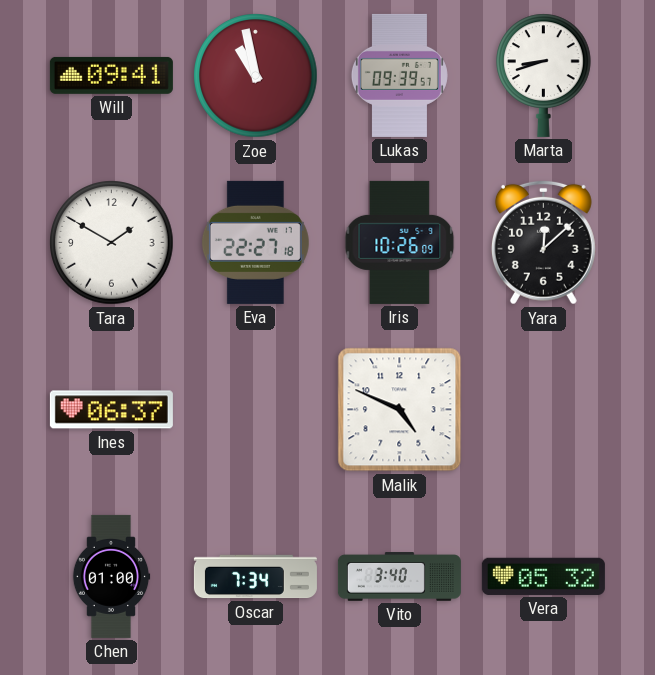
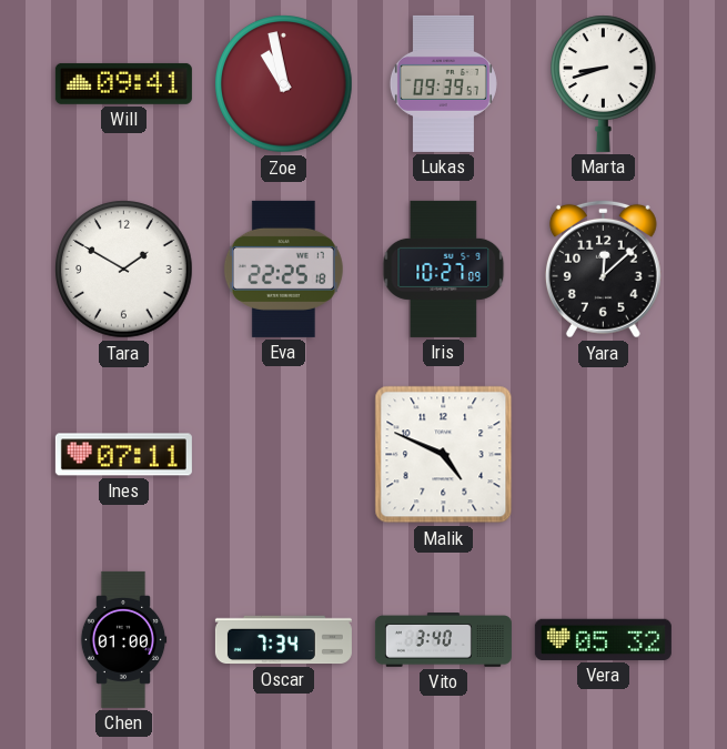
Eva: 22:27 -> 22:25 (283, 269)
Iris: 10:26 -> 10:27 (444, 269)
Ines: 06:37 -> 07:11 (123, 455)
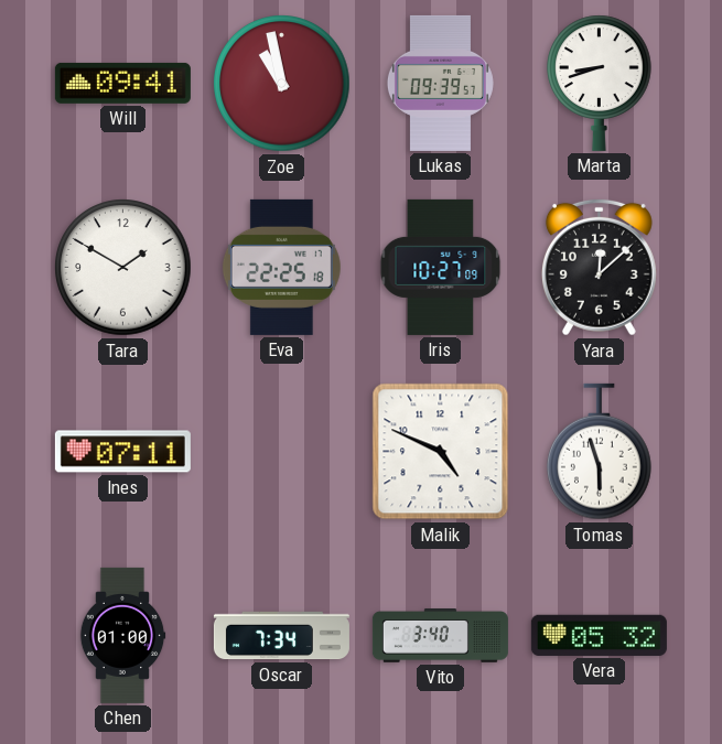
Tomas: none -> 5:57 (600, 452)
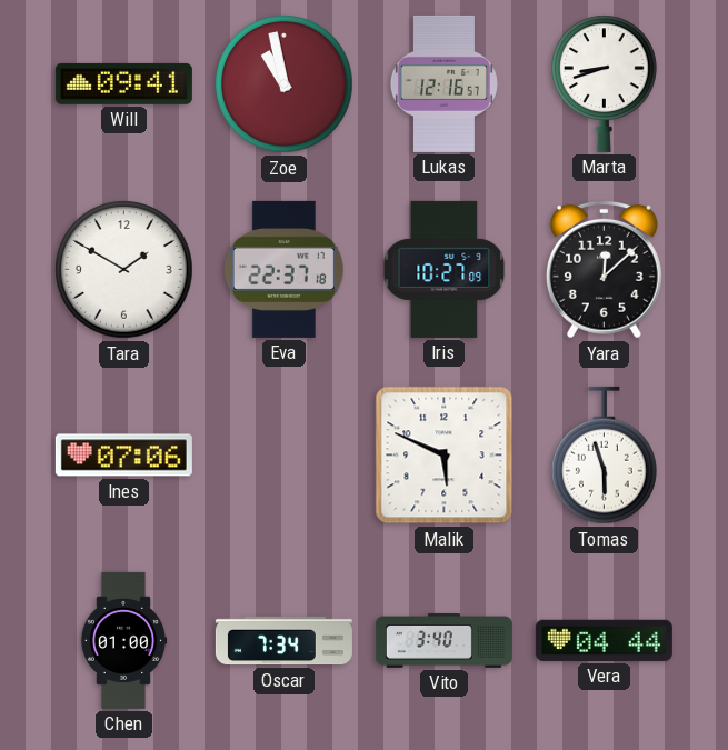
Lukas: 09:39 -> 12:16 (443, 83)
Eva: 22:25 -> 22:37 (283, 269)
Ines: 07:11 -> 07:06 (123, 456)
Malik: 4:49 -> 5:49 (445, 456)
Vera: 05:32 -> 04:44 (604, 640)
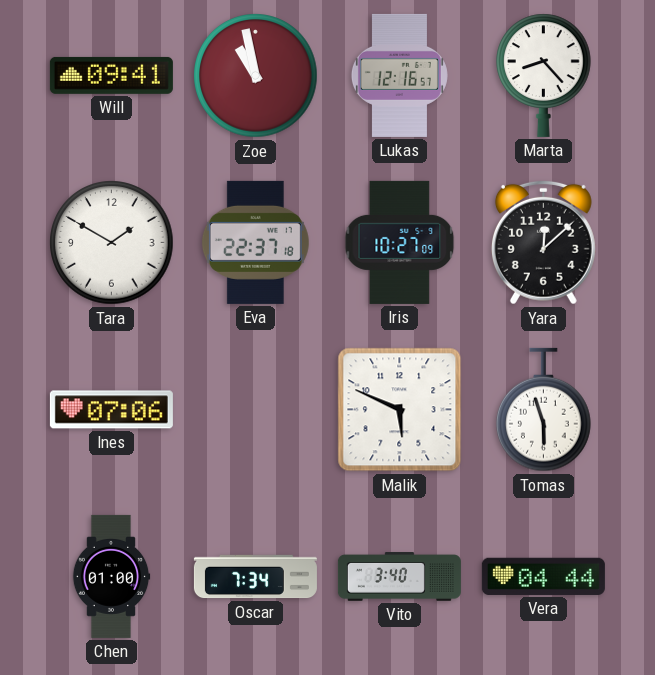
Marta: 8:42 -> 8:23 (544, 75)
